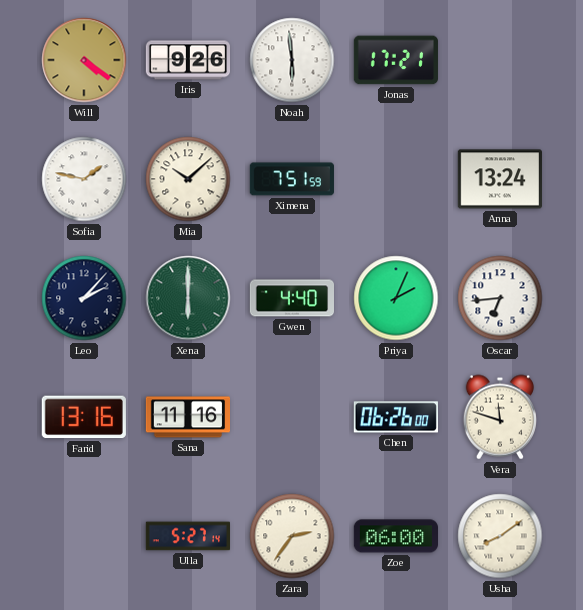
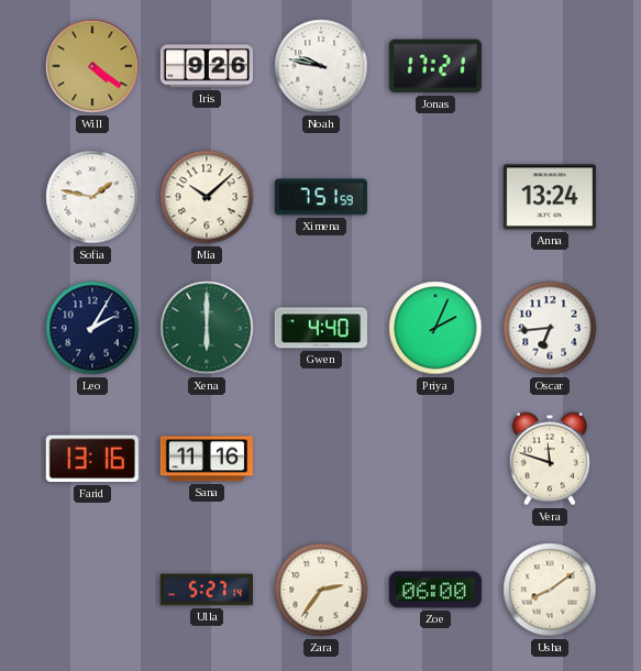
Noah: 5:59 -> 9:47 (321, 66)
Leo: 2:07 -> 2:05 (92, 328)
Chen: 06:26 -> none (396, 417)
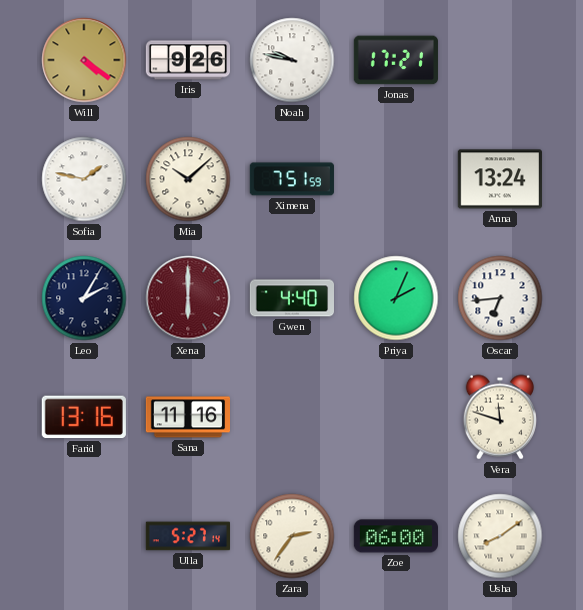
Xena dial: green -> burgundy (188, 298)
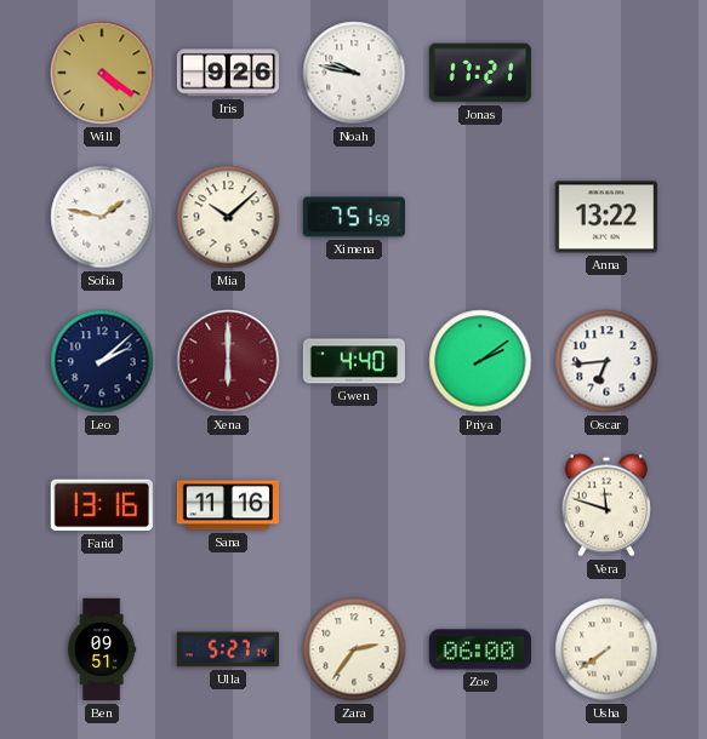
Anna: 13:24 -> 13:22 (606, 217)
Leo: 2:05 -> 2:08 (102, 361)
Priya: 2:04 -> 2:09 (480, 361)
Ben: none -> 09:51 (102, 649)
Usha: 8:09 -> 7:39 (606, 649)
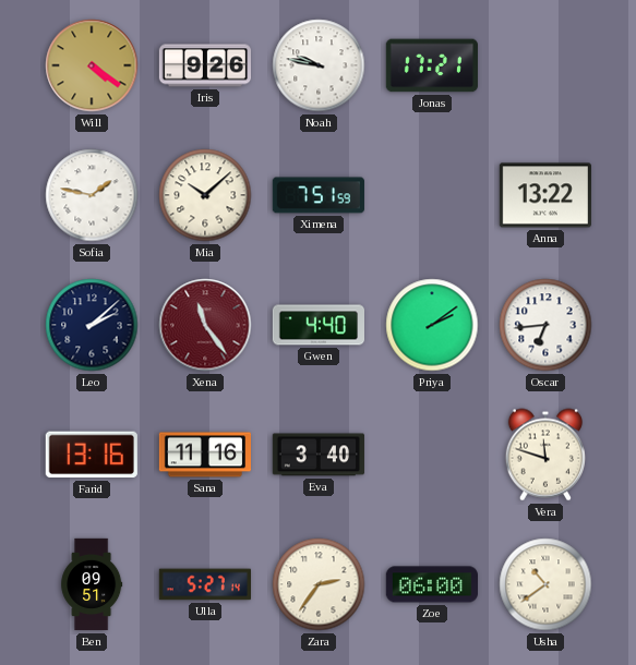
Xena: 6:00 -> 11:24 (205, 325)
Eva: none -> 3:40 (319, 455)
Usha: 7:39 -> 10:39 (545, 584)
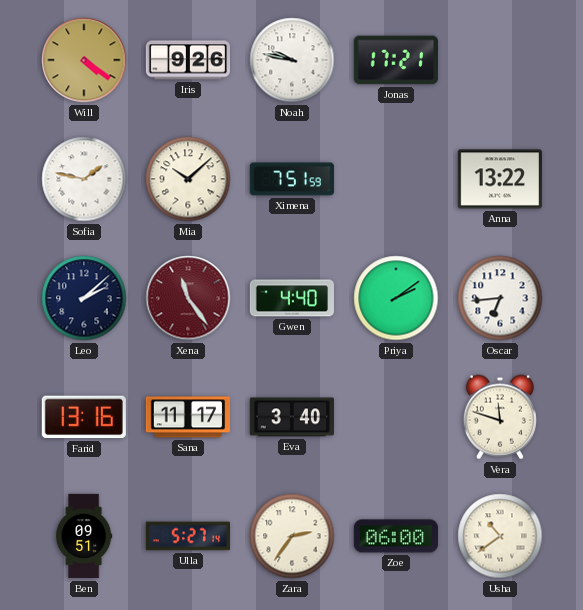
Sana: 11:16 -> 11:17 (187, 417)
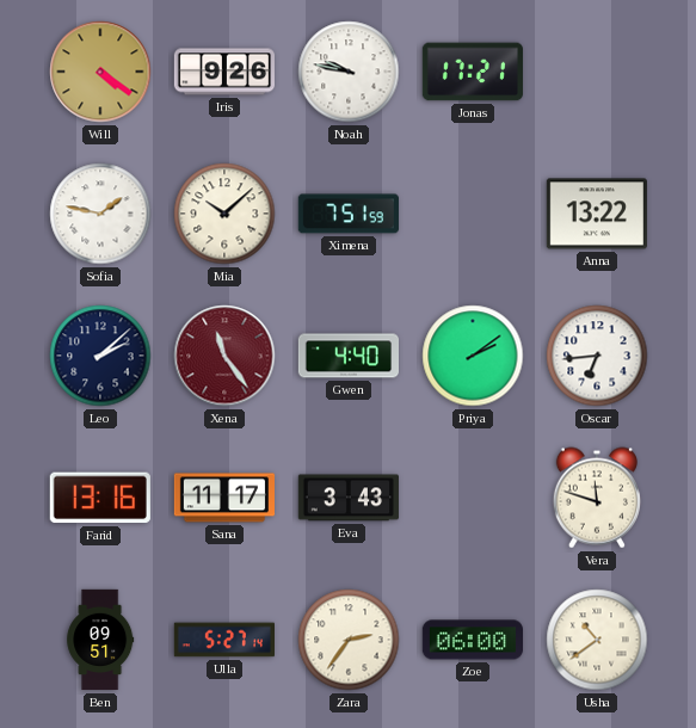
Eva: 3:40 -> 3:43 (349, 498)
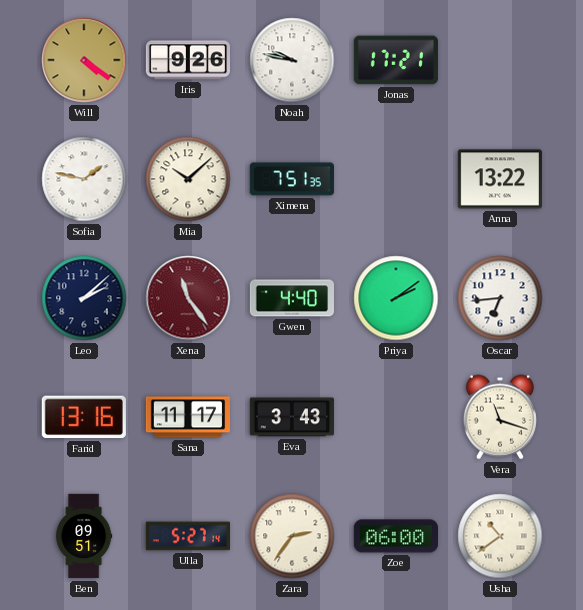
Ximena: 7:51:59 -> 7:51:35 (292, 179)
Vera: 11:48 -> 11:18 (500, 417)
